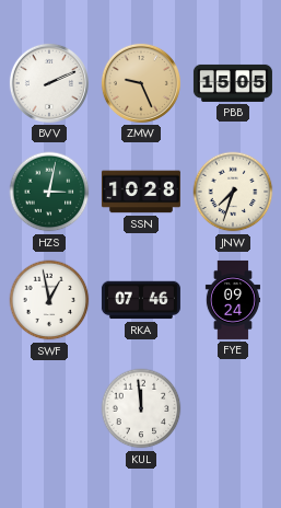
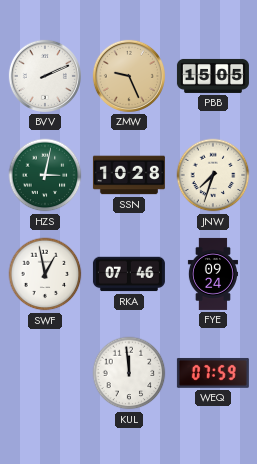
WEQ: none -> 07:59 (213, 373)
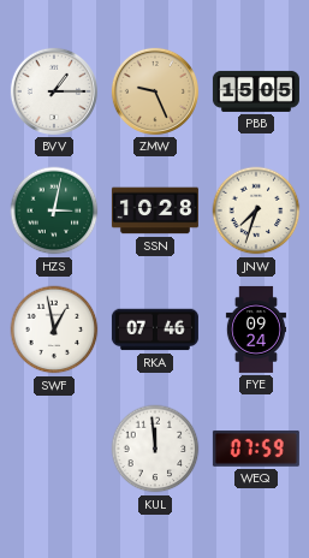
BVV: 2:11 -> 1:15 (54, 91)
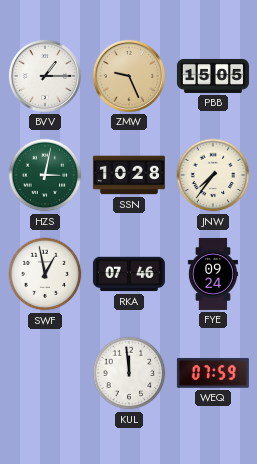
JNW: 7:33 -> 7:36 (213, 175)
